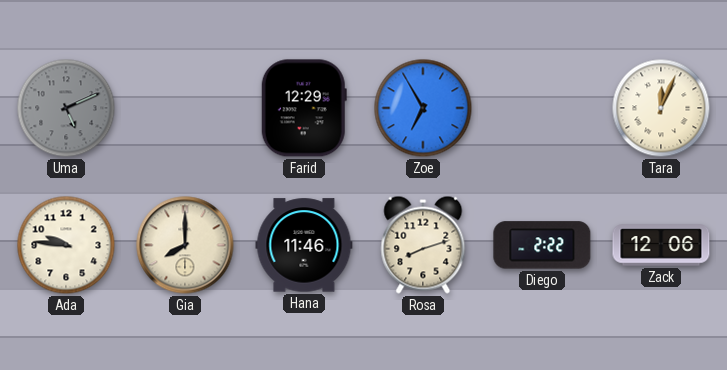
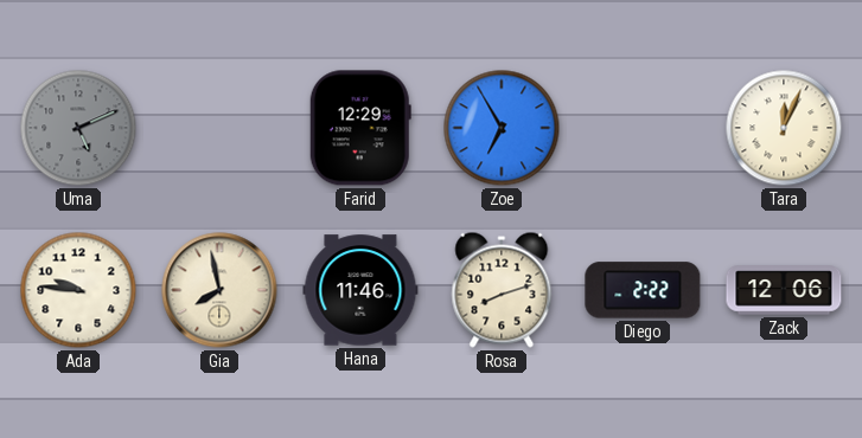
Gia: 8:00 -> 7:58 (219, 290)
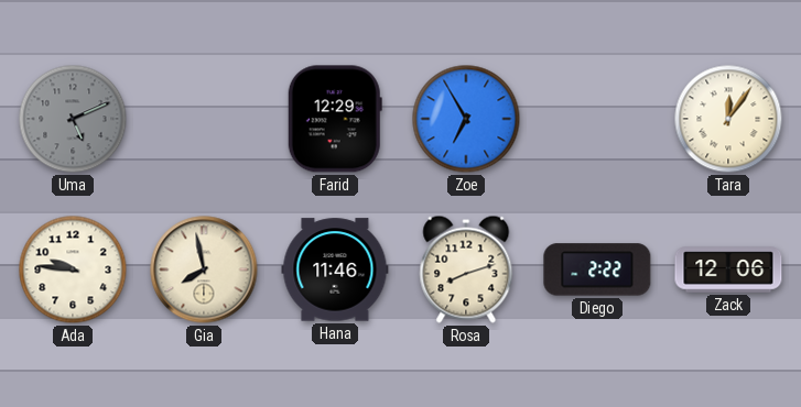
Tara: 12:04 -> 12:06 (728, 119)
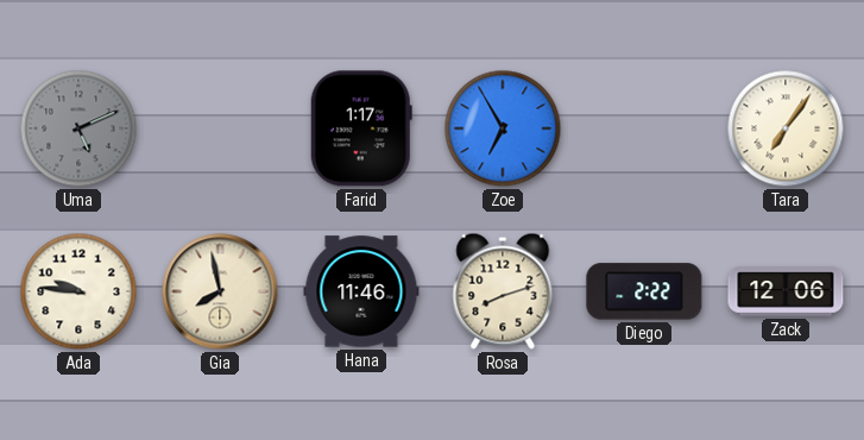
Farid: 12:29 -> 1:17 (361, 128)
Tara: 12:06 -> 7:06 (786, 128)
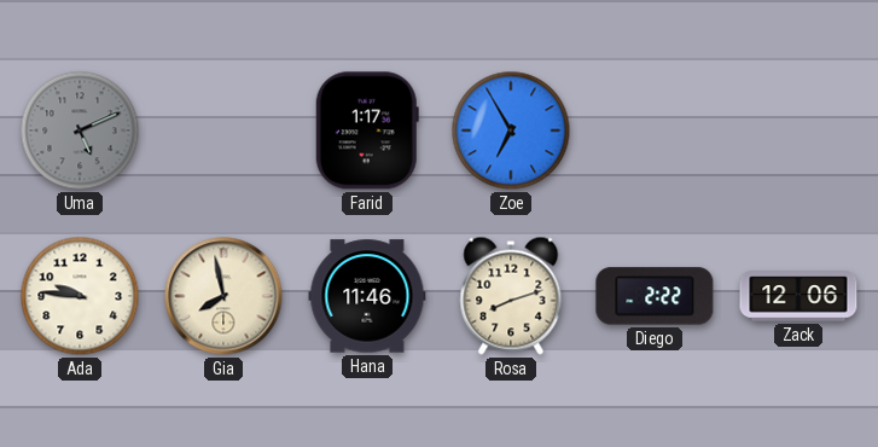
Tara: 7:06 -> none (786, 128)
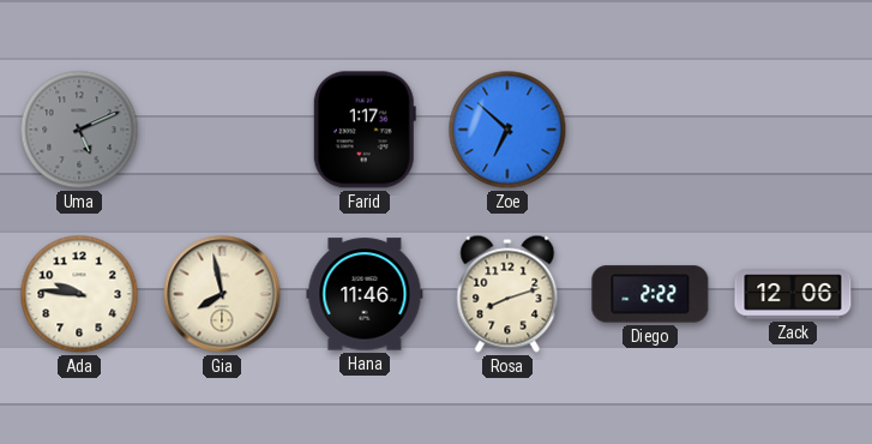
Zoe: 6:55 -> 6:52 (507, 130)
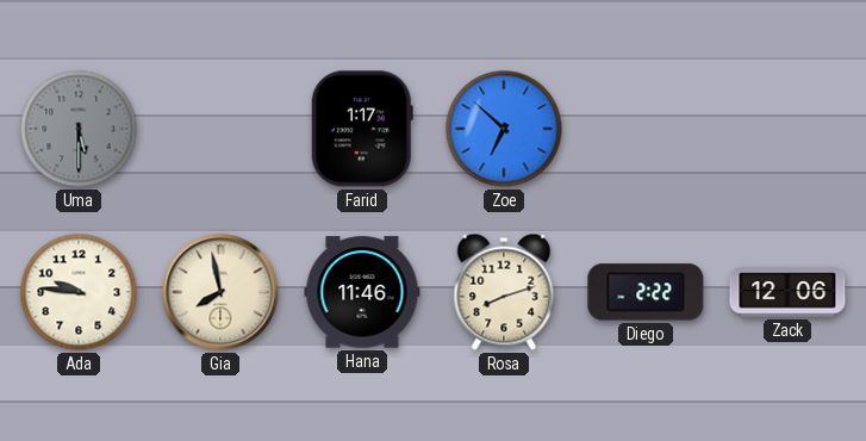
Uma: 5:11 -> 5:30 (79, 129)
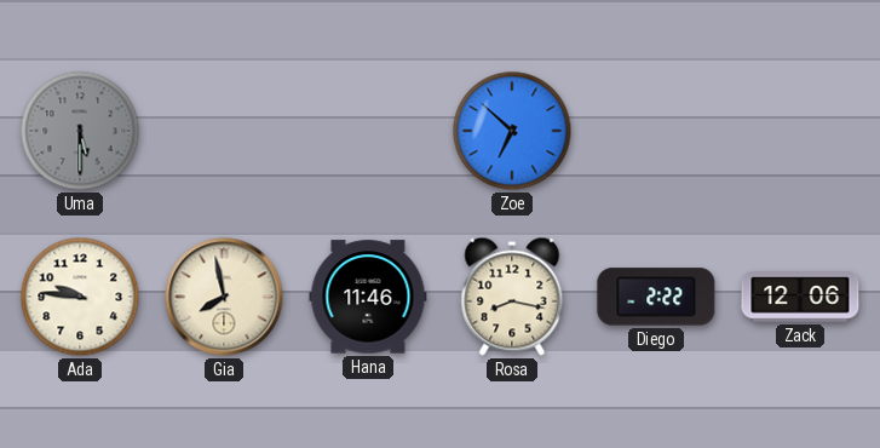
Farid: 1:17 -> none (362, 129)
Rosa: 8:12 -> 8:17 (512, 297)
